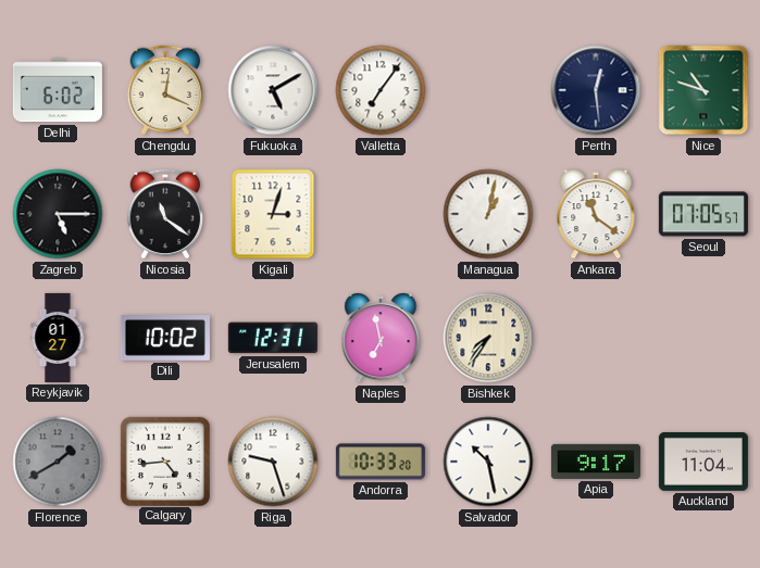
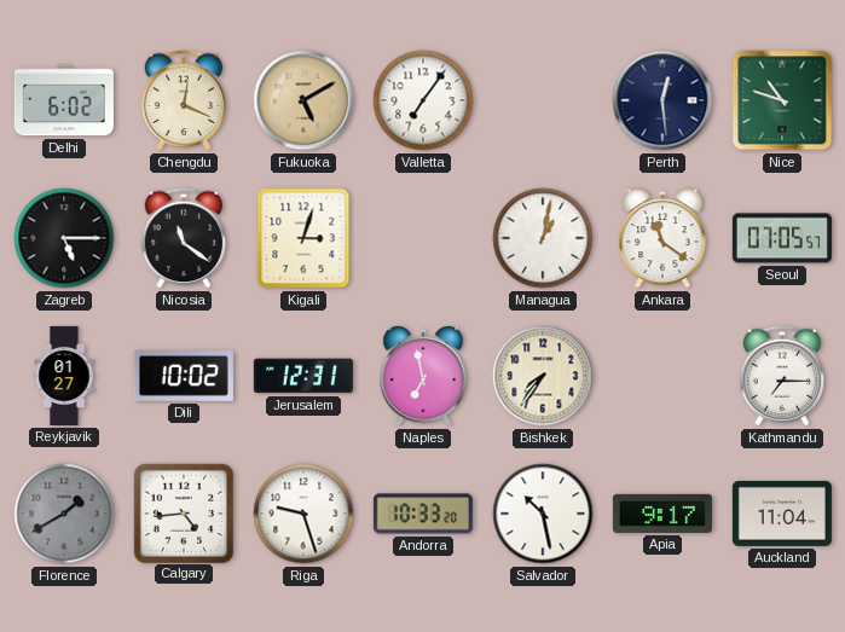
Fukuoka dial: white -> champagne (303, 100)
Kathmandu: none -> 7:15 (782, 376)
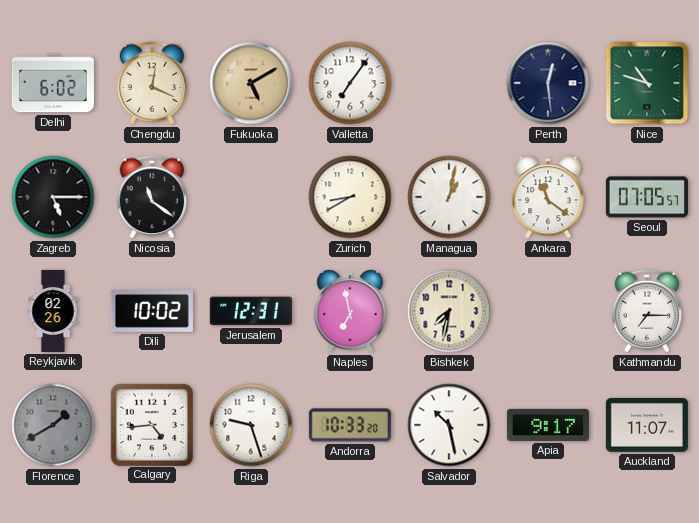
Kigali: 3:03 -> none (303, 238)
Zurich: none -> 8:40 (350, 197)
Reykjavik: 01:27 -> 02:26 (53, 311)
Bishkek: 7:36 -> 7:32 (449, 311)
Auckland: 11:04 -> 11:07 (647, 425)
